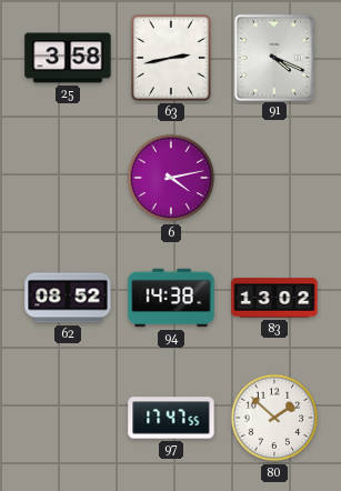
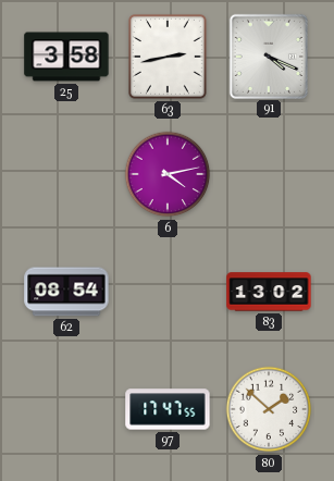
62: 08:52 -> 08:54 (66, 292)
94: 14:38 -> none (171, 298)
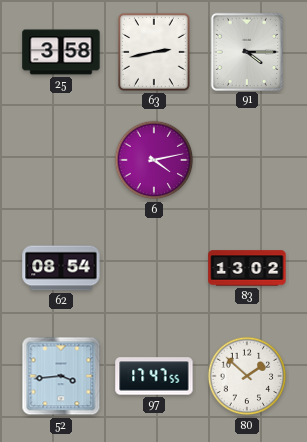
91: 4:19 -> 4:15 (247, 51)
52: none -> 3:44 (61, 376)
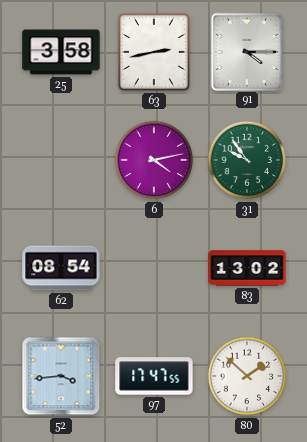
31: none -> 9:54 (247, 160)
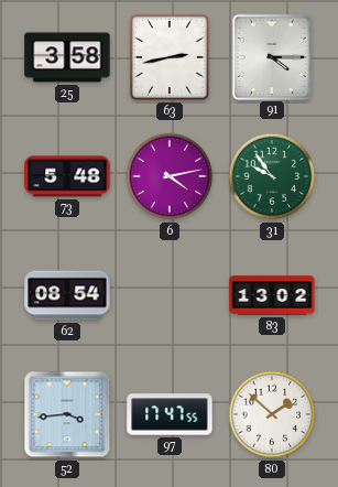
73: none -> 5:48 (67, 176)
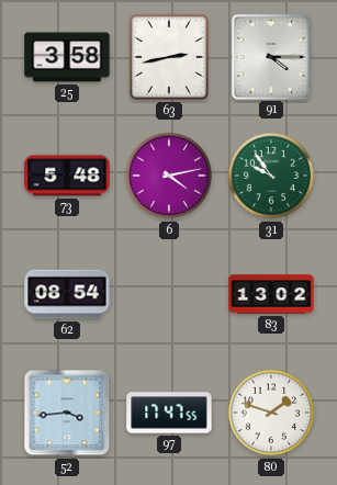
80: 1:52 -> 1:48 (271, 413)
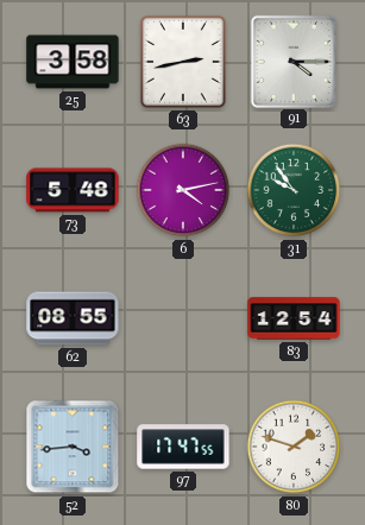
62: 08:54 -> 08:55 (73, 318)
83: 13:02 -> 12:54 (294, 318)
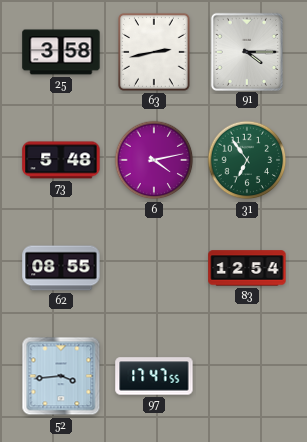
31: 9:54 -> 6:54 (247, 160)
80: 1:48 -> none (294, 447)
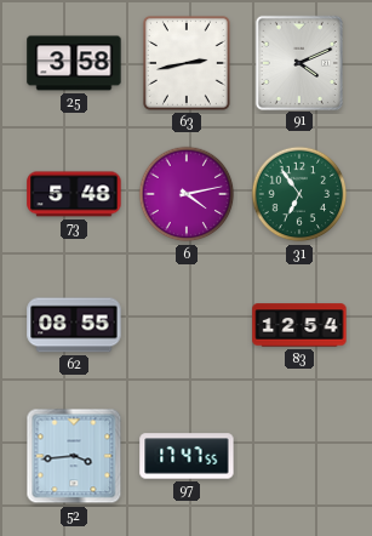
91: 4:15 -> 4:11 (299, 62)
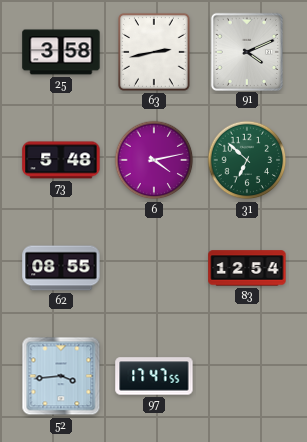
31: 6:54 -> 6:52 (247, 160)
